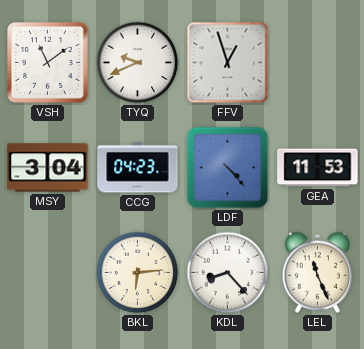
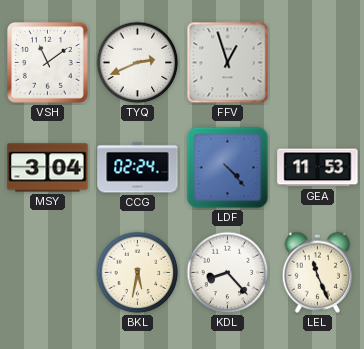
TYQ: 9:41 -> 2:41 (138, 63)
CCG: 04:23 -> 02:24 (138, 168)
BKL: 6:14 -> 5:32 (138, 273)
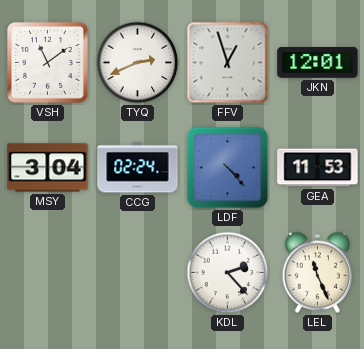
JKN: none -> 12:01 (318, 63)
BKL: 5:32 -> none (138, 273)
KDL: 8:23 -> 2:23 (228, 273)
